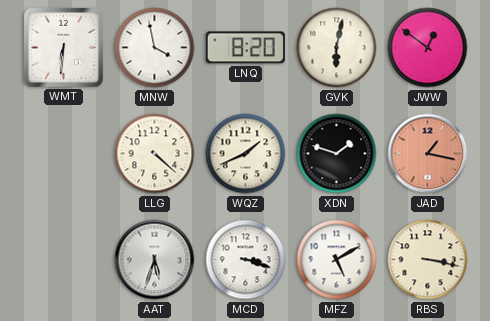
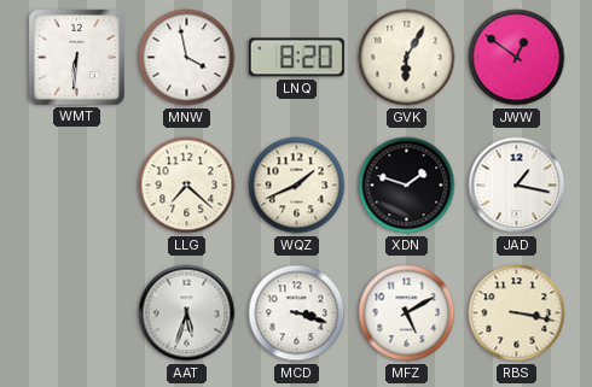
GVK: 6:02 -> 6:05 (407, 58)
LLG: 4:22 -> 7:22 (187, 186)
JAD dial: salmon -> white (517, 186)
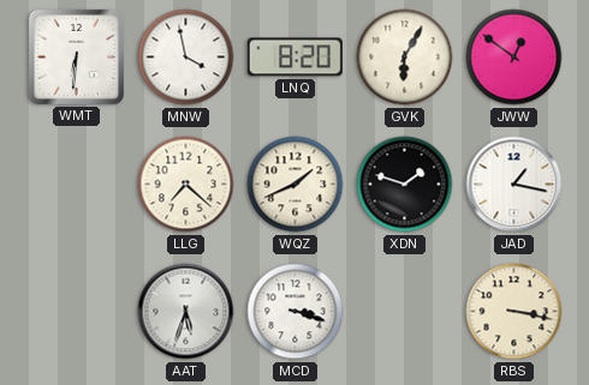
MFZ: 5:10 -> none (407, 313)
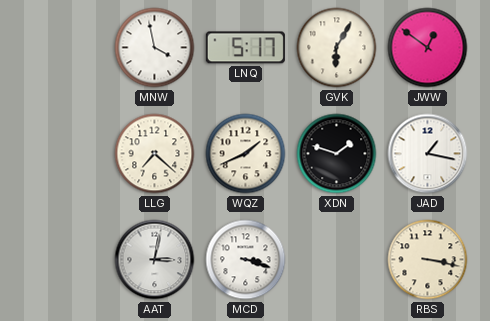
WMT: 6:31 -> none (76, 56)
LNQ: 8:20 -> 5:17 (245, 48)
AAT: 5:33 -> 3:02 (155, 260)
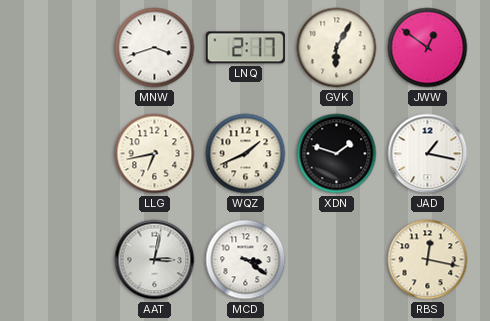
MNW: 3:58 -> 3:42 (155, 48)
LNQ: 5:17 -> 2:17 (245, 48)
LLG: 7:22 -> 6:43 (155, 154)
MCD: 3:18 -> 3:21 (246, 260)
RBS: 3:17 -> 12:17 (428, 260)
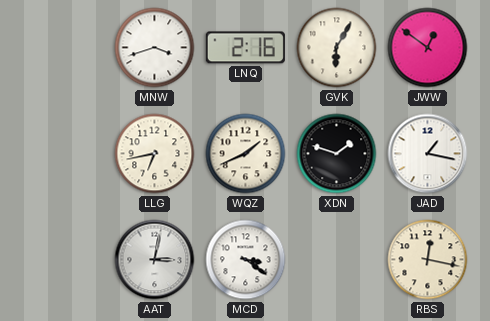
LNQ: 2:17 -> 2:16 (245, 48)
